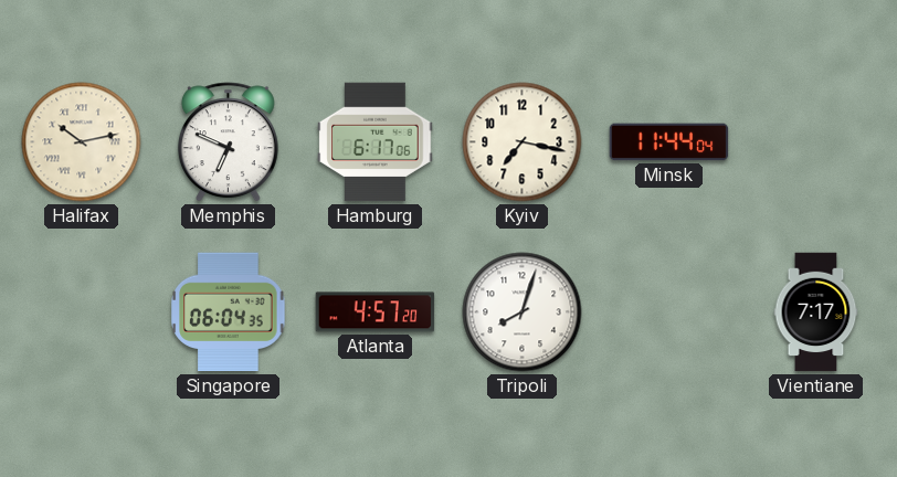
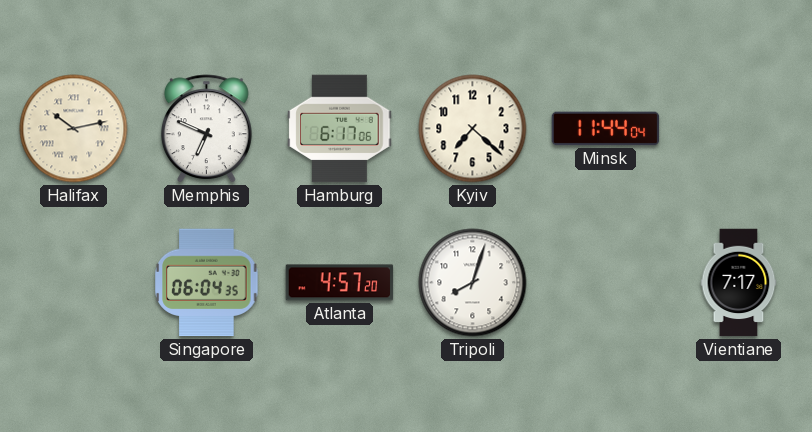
Kyiv: 7:17 -> 7:22 (473, 129)
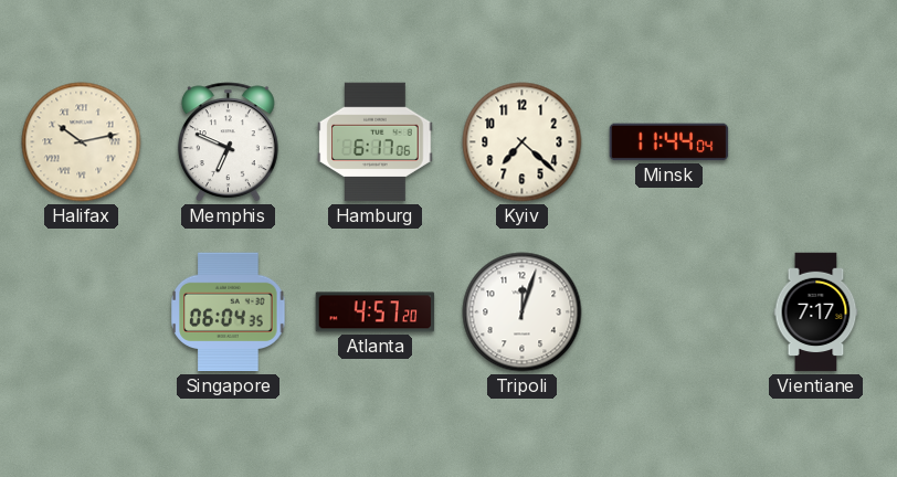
Tripoli: 8:03 -> 12:03 (523, 312)
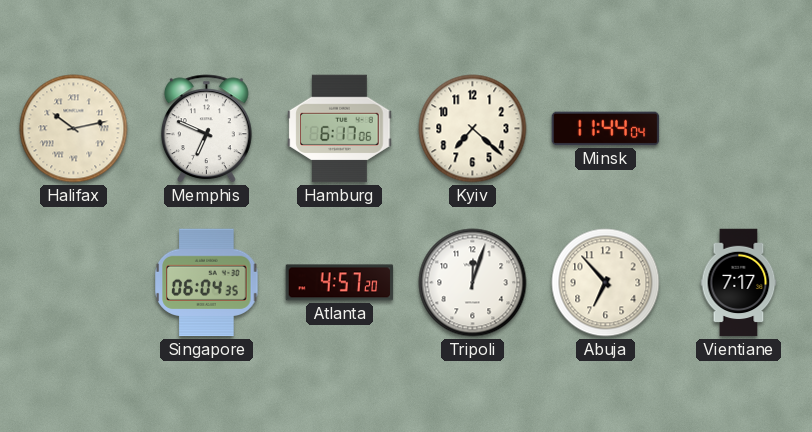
Abuja: none -> 6:53 (606, 283)
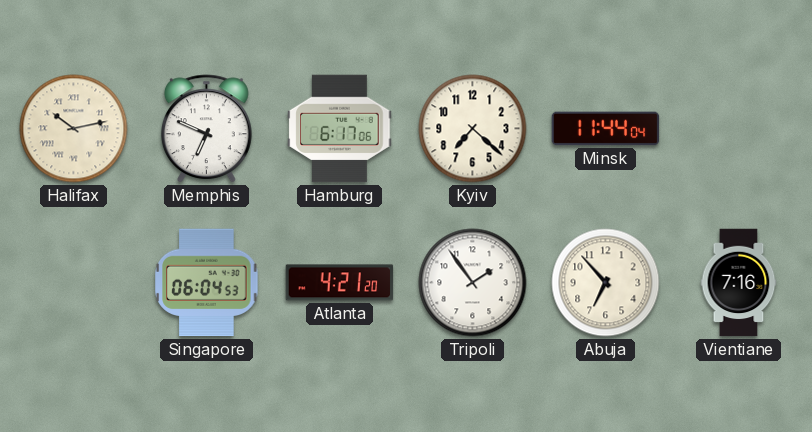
Singapore: 06:04:35 -> 06:04:53 (207, 283)
Atlanta: 4:57 -> 4:21 (340, 283)
Tripoli: 12:03 -> 1:54 (473, 283)
Vientiane: 7:17 -> 7:16 (739, 283)
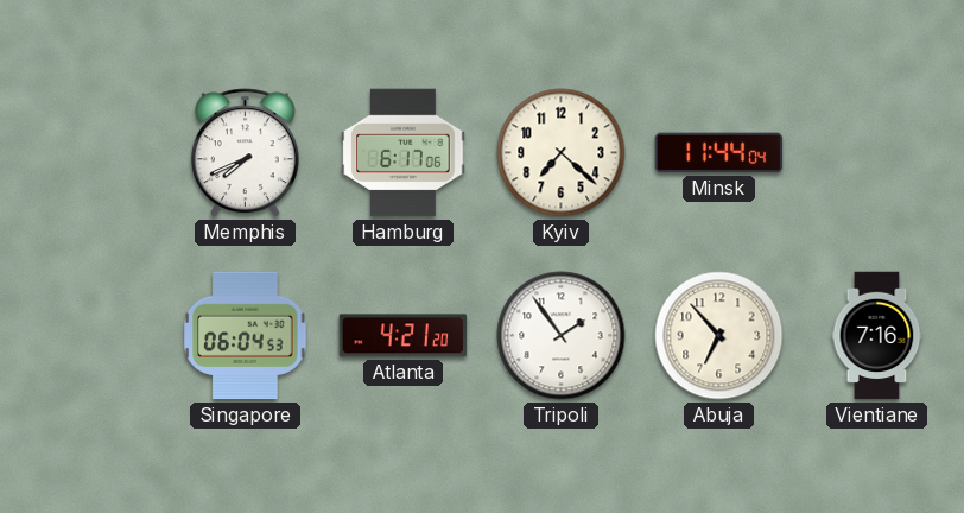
Halifax: 10:13 -> none (74, 129)
Memphis: 6:49 -> 7:41 (245, 153)
